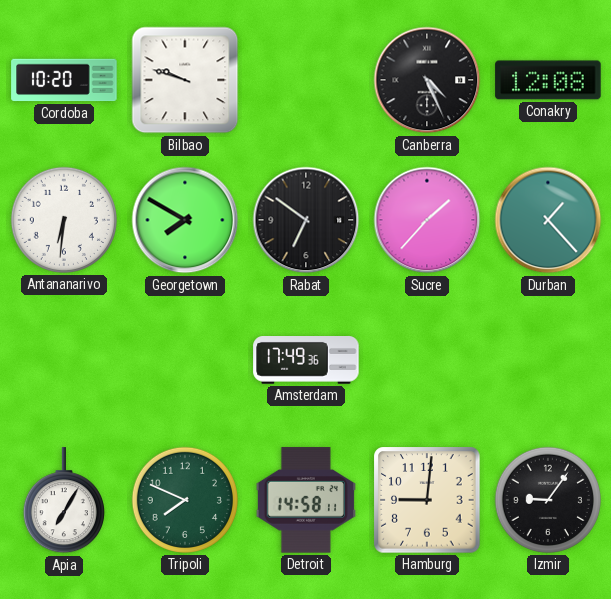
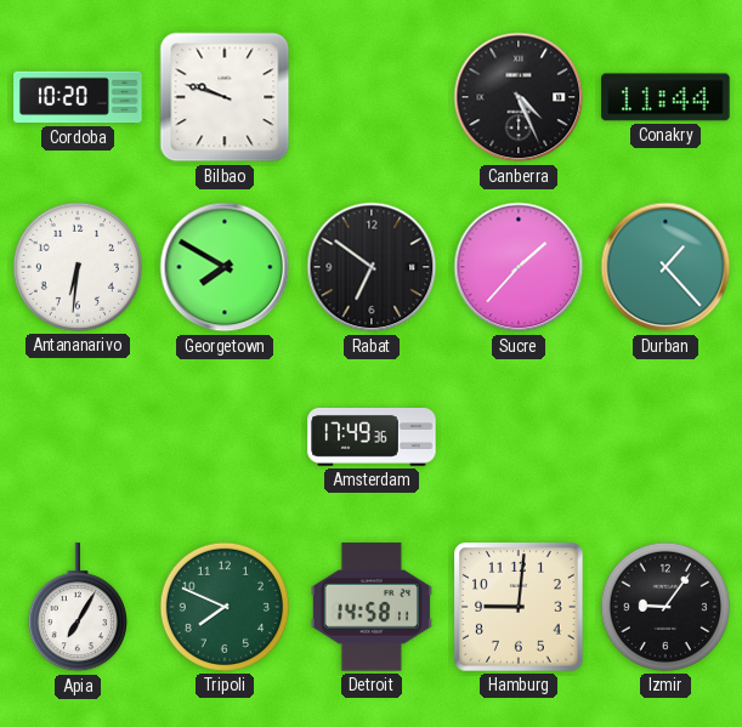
Conakry: 12:08 -> 11:44 (665, 97)
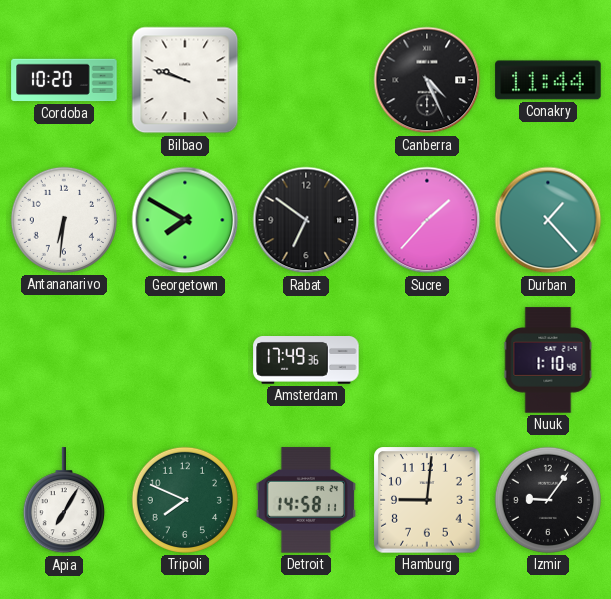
Nuuk: none -> 1:10 (548, 360)
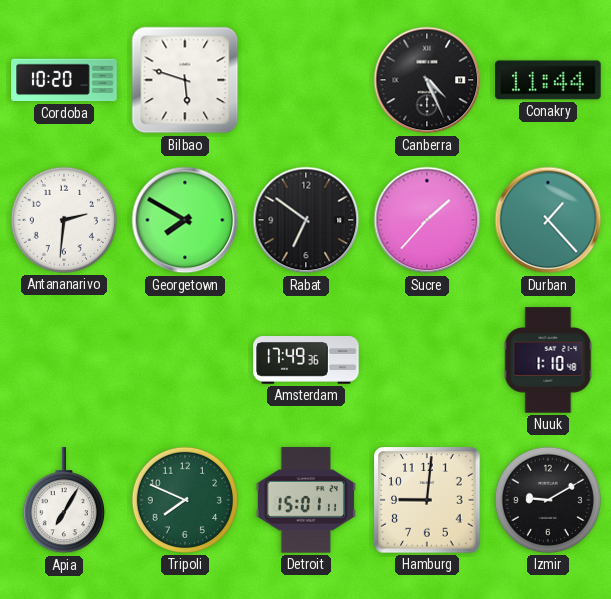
Bilbao: 9:48 -> 5:48 (185, 80)
Antananarivo: 6:31 -> 2:31 (64, 220)
Detroit: 14:58 -> 15:01 (306, 500)
Izmir: 9:06 -> 9:10 (548, 500)
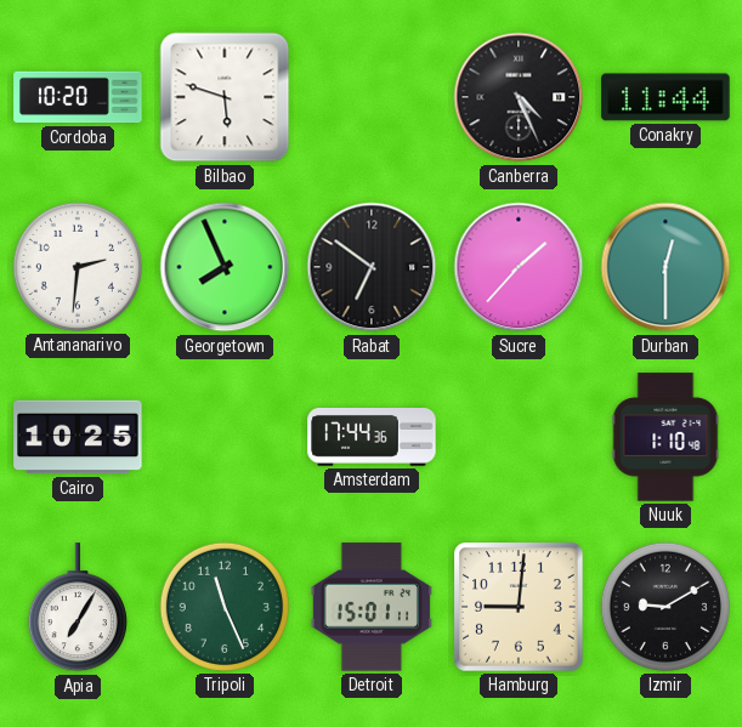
Georgetown: 7:50 -> 7:56 (225, 267)
Durban: 1:23 -> 12:30 (665, 267)
Cairo: none -> 10:25 (78, 437)
Amsterdam: 17:49 -> 17:44 (372, 438)
Tripoli: 7:49 -> 11:26 (225, 607)
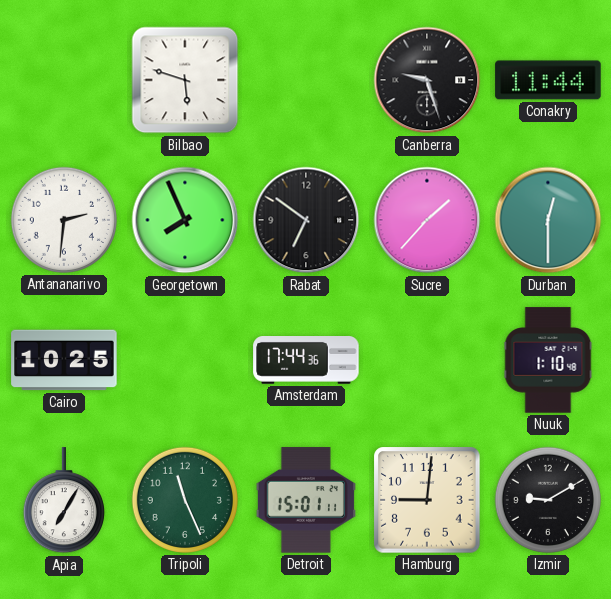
Cordoba: 10:20 -> none (78, 97)
Canberra: 4:26 -> 9:27 (427, 80)
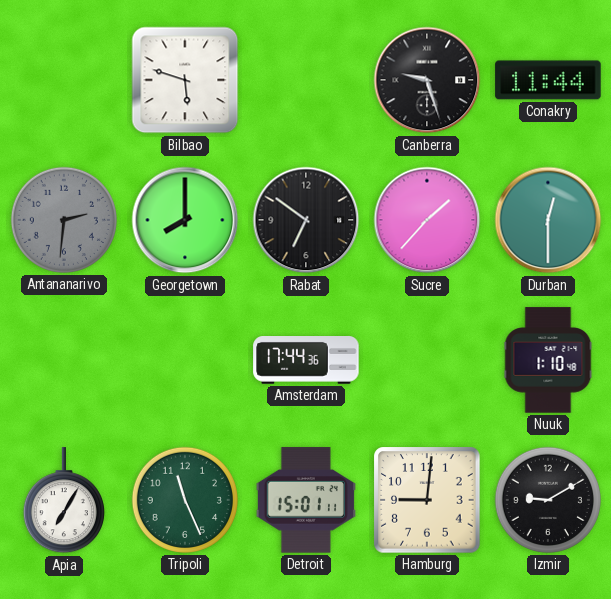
Antananarivo dial: white -> grey (64, 220)
Georgetown: 7:56 -> 8:00 (185, 220)
Cairo: 10:25 -> none (64, 360)
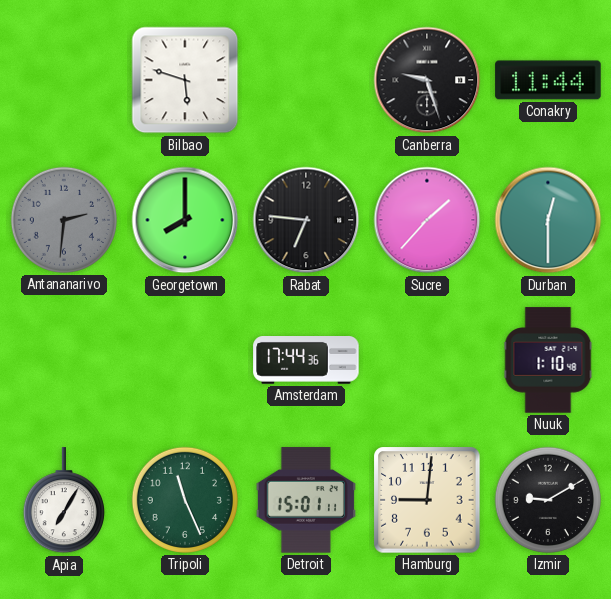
Rabat: 6:51 -> 6:46 (306, 220)
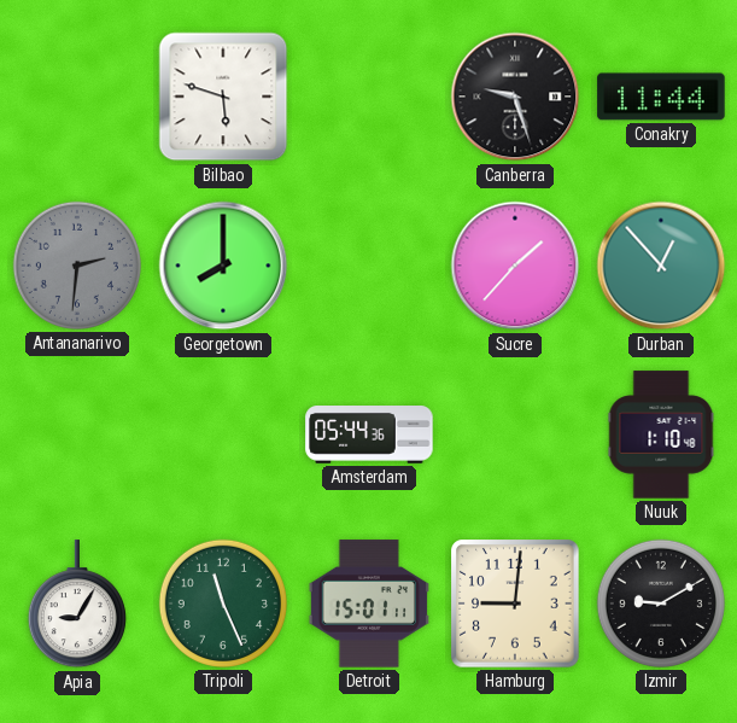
Rabat: 6:46 -> none (306, 220)
Durban: 12:30 -> 12:53 (661, 266)
Amsterdam: 17:44 -> 05:44 (369, 436)
Apia: 7:05 -> 9:05 (77, 605)
